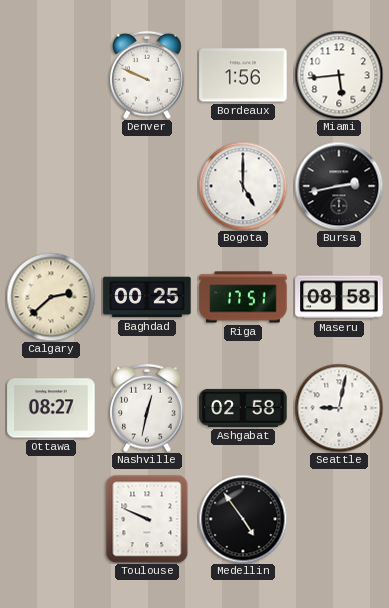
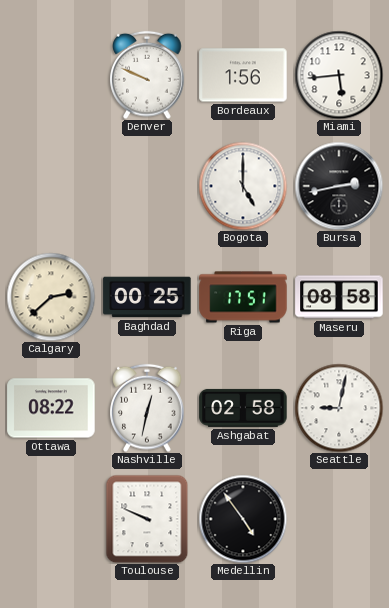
Ottawa: 08:27 -> 08:22 (51, 408)
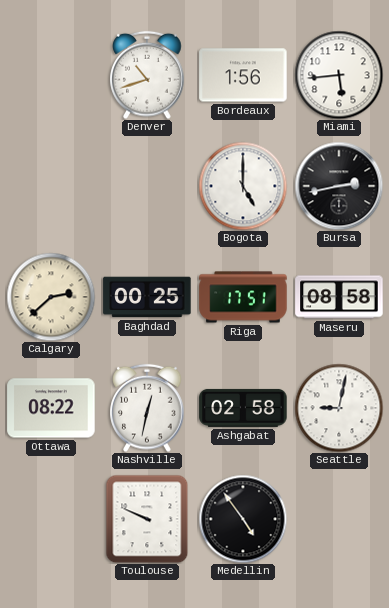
Denver: 9:49 -> 10:42 (147, 75)
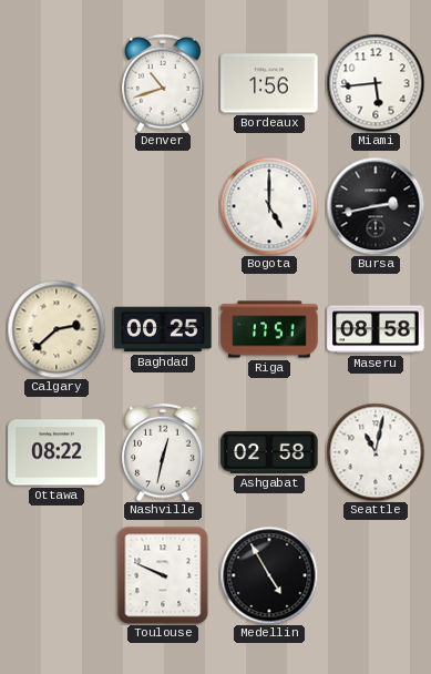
Seattle: 9:02 -> 11:02 (376, 452)
Medellin: 4:54 -> 4:55 (269, 575)
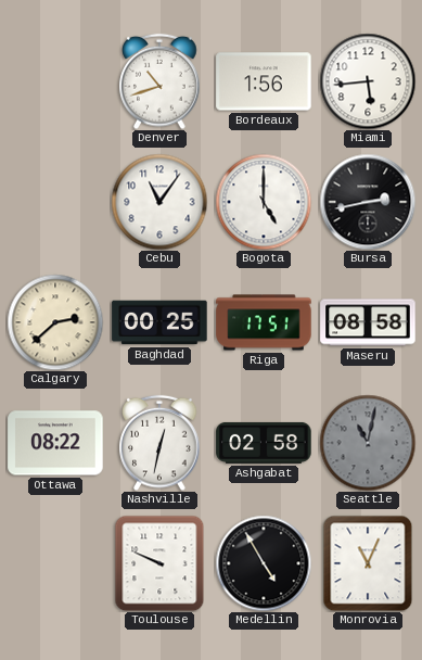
Cebu: none -> 11:06 (159, 202)
Seattle dial: white -> grey (368, 443)
Monrovia: none -> 11:04 (368, 563)
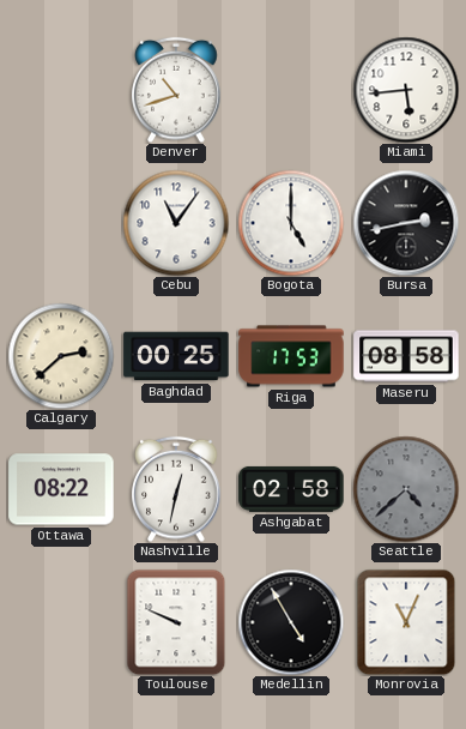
Bordeaux: 1:56 -> none (264, 81)
Riga: 17:51 -> 17:53 (291, 356)
Seattle: 11:02 -> 4:38 (406, 489)
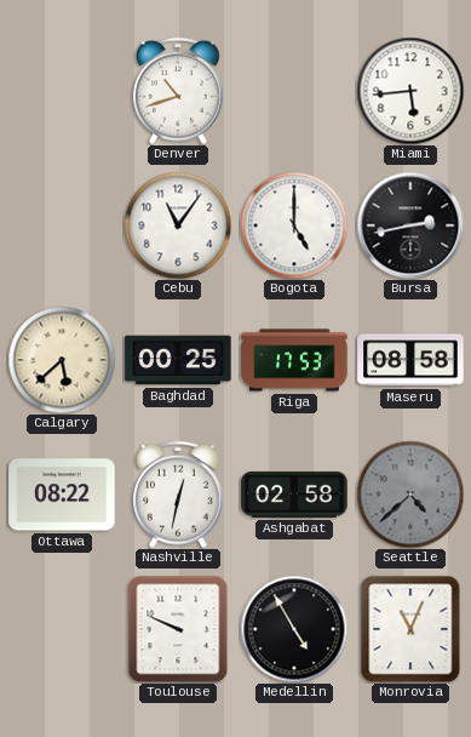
Calgary: 2:38 -> 5:38 (62, 360)
